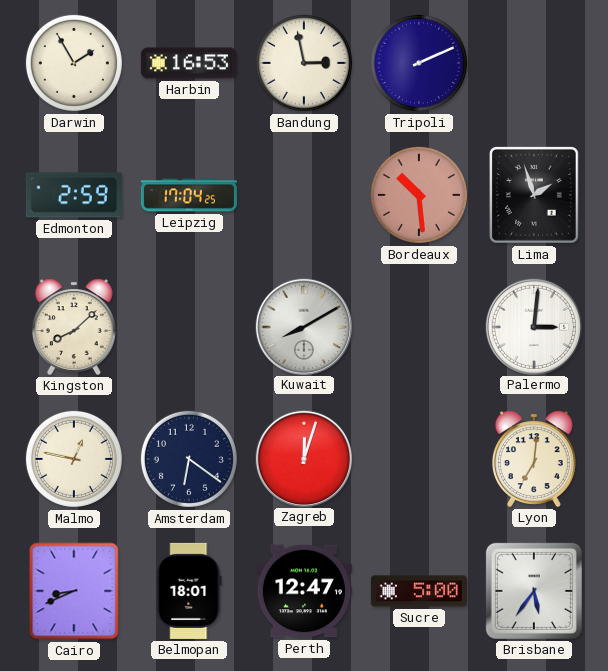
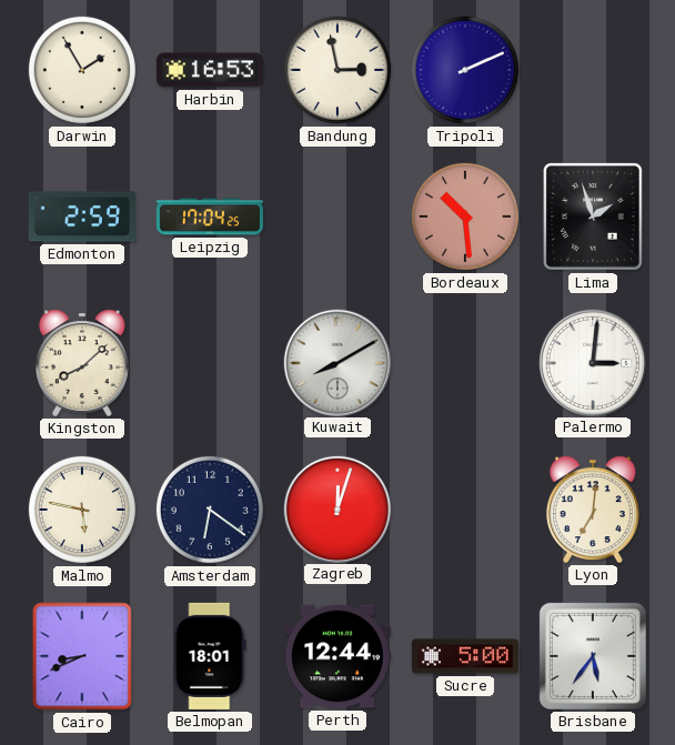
Malmo: 12:47 -> 5:47 (82, 510)
Perth: 12:47 -> 12:44 (337, 656)
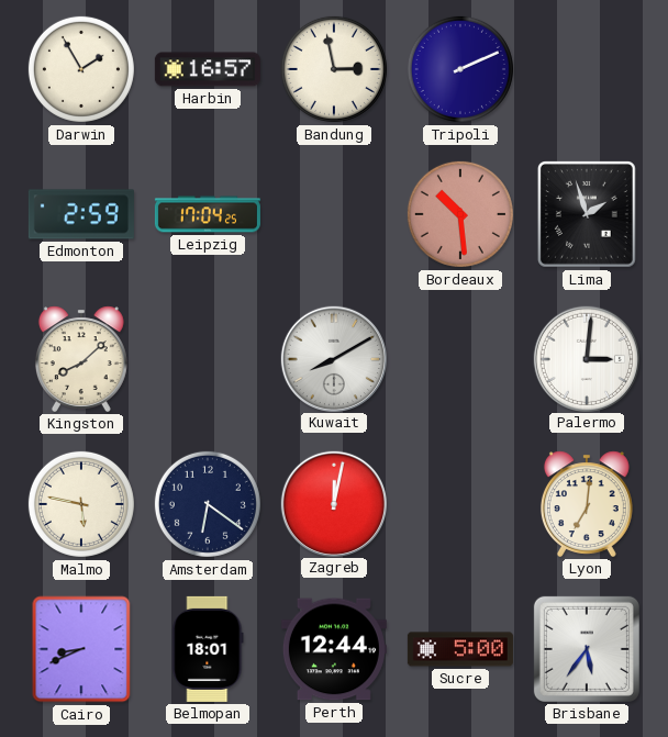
Harbin: 16:53 -> 16:57 (208, 69)
Zagreb: 12:03 -> 12:02 (333, 503)
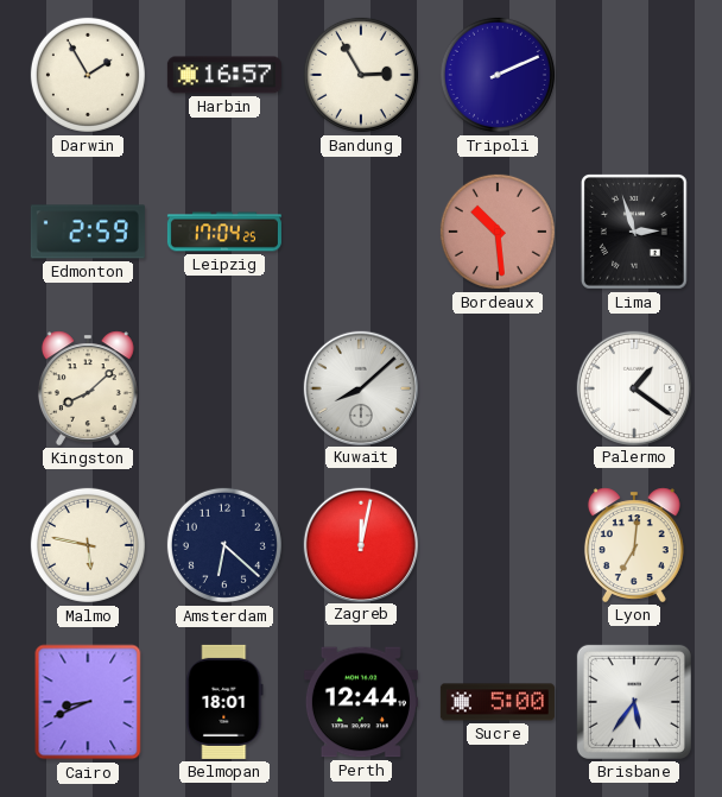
Bandung: 2:58 -> 2:55 (361, 75)
Lima: 1:57 -> 2:57 (634, 233)
Kuwait: 8:10 -> 8:08 (360, 387)
Palermo: 3:01 -> 1:21 (633, 387)
Amsterdam: 6:21 -> 6:22 (224, 545)
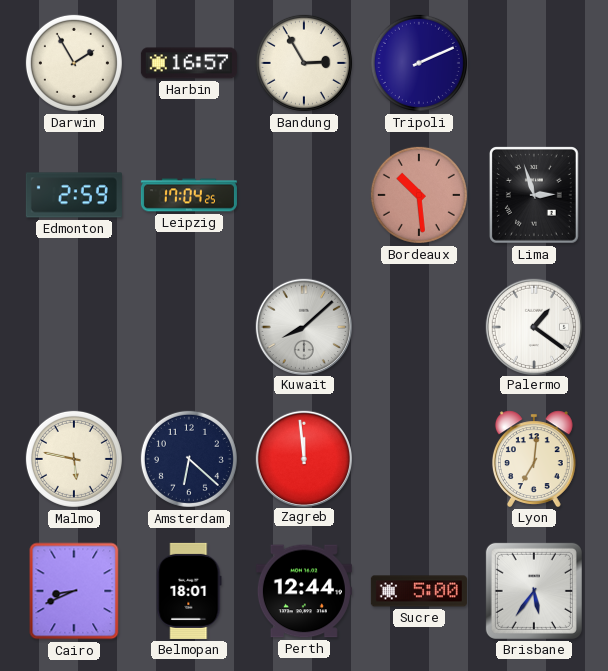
Kingston: 8:08 -> none (88, 388)
Zagreb: 12:02 -> 11:59 (303, 458)
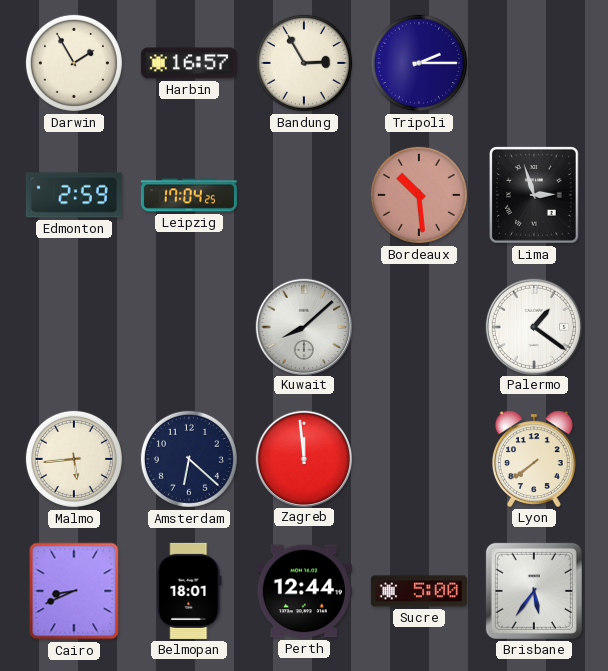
Tripoli: 2:11 -> 2:15 (419, 63)
Malmo: 5:47 -> 5:44 (74, 459)
Lyon: 7:01 -> 7:39 (534, 459)
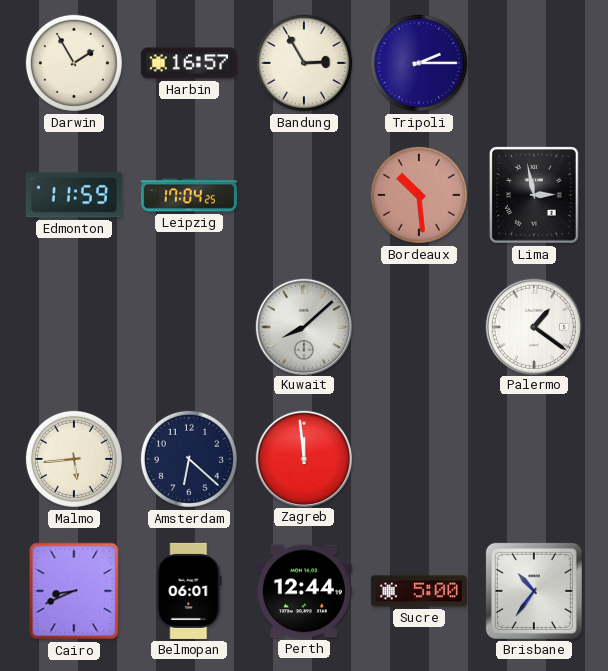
Edmonton: 2:59 -> 11:59 (74, 195)
Lima: 2:57 -> 2:58 (534, 196)
Lyon: 7:39 -> none (534, 459)
Belmopan: 18:01 -> 06:01 (189, 591)
Brisbane: 5:36 -> 10:36 (534, 591)
